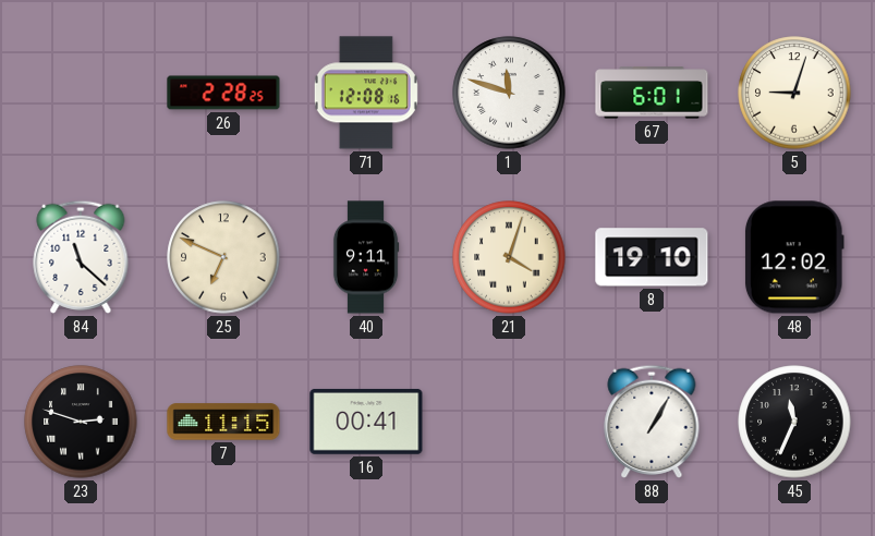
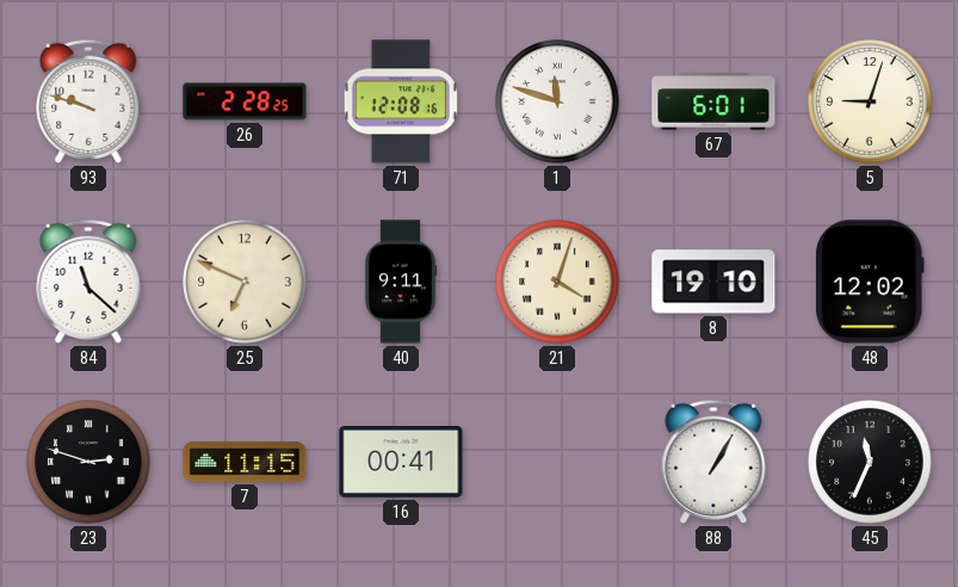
93: none -> 9:48 (88, 101)
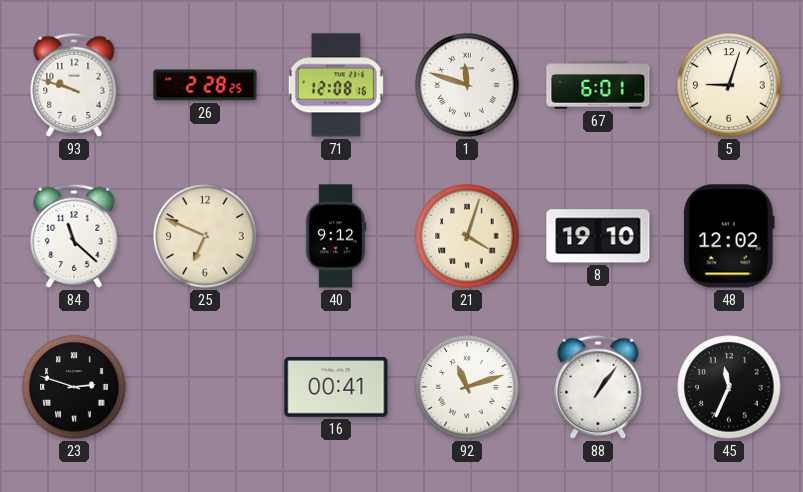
40: 9:11 -> 9:12 (336, 236)
7: 11:15 -> none (245, 462)
92: none -> 11:12 (467, 387)
88: 1:05 -> 1:06 (598, 387)
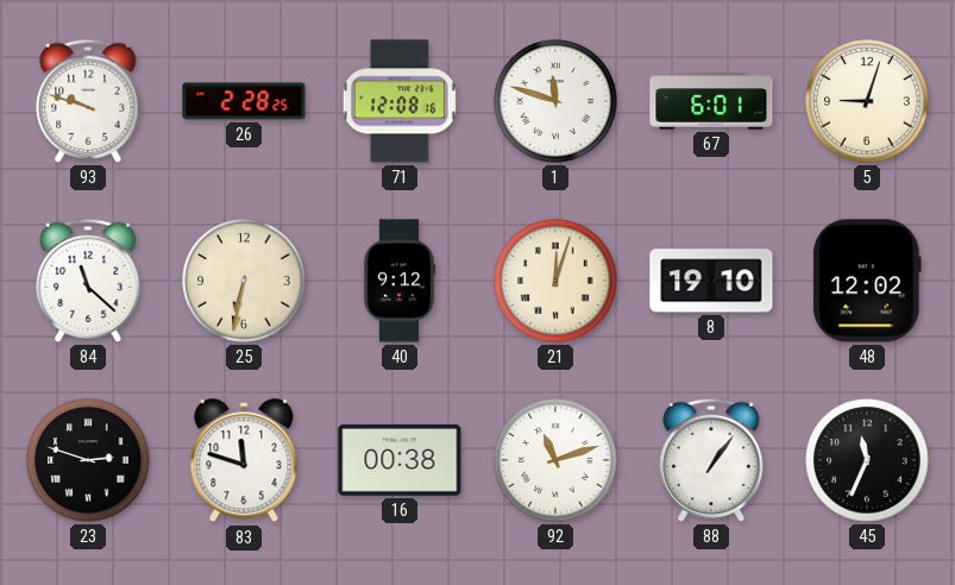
25: 6:49 -> 6:32 (244, 281)
21: 4:03 -> 12:03 (555, 281)
83: none -> 11:48 (244, 461)
16: 00:41 -> 00:38 (400, 460)
